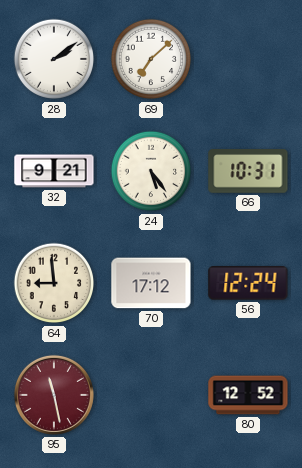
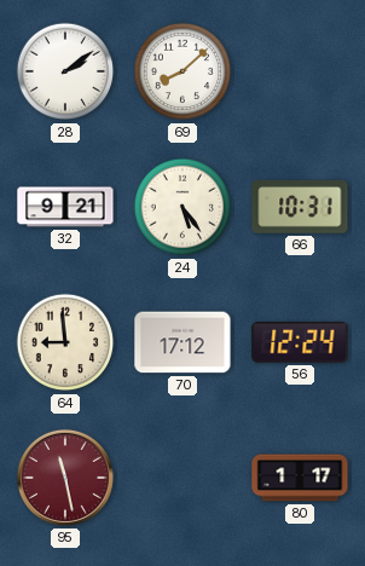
69: 7:08 -> 8:08 (182, 71)
80: 12:52 -> 1:17 (300, 478)
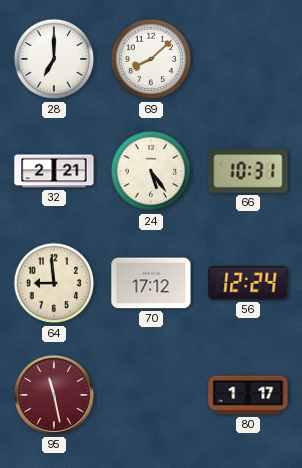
28: 2:09 -> 7:00 (54, 59)
32: 9:21 -> 2:21 (54, 171)
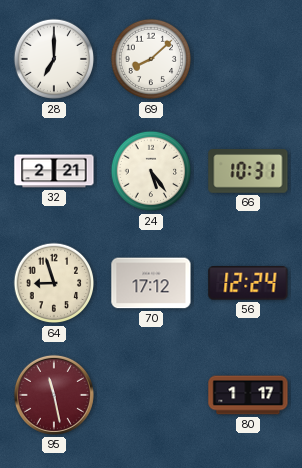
64: 8:59 -> 8:57 (54, 283)
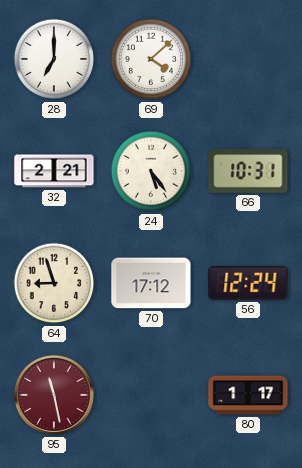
69: 8:08 -> 4:08 (151, 59)
